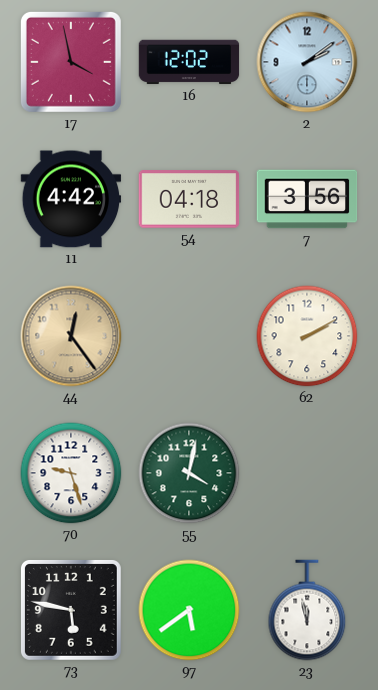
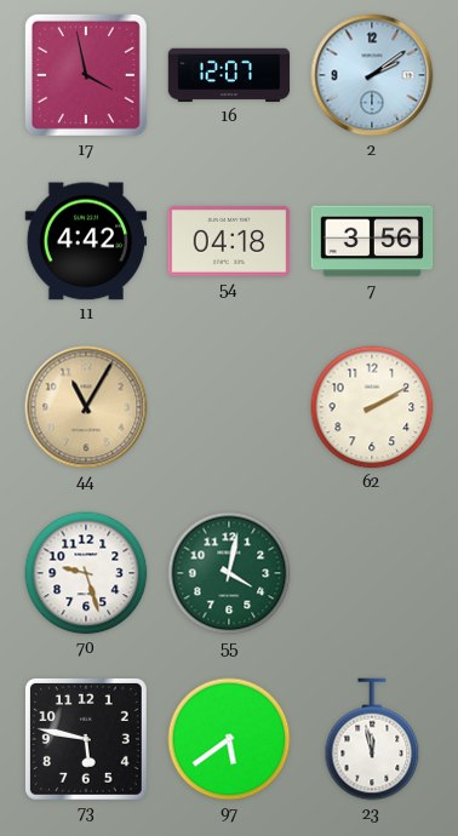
16: 12:02 -> 12:07 (229, 75)
44: 12:24 -> 11:05 (86, 407)
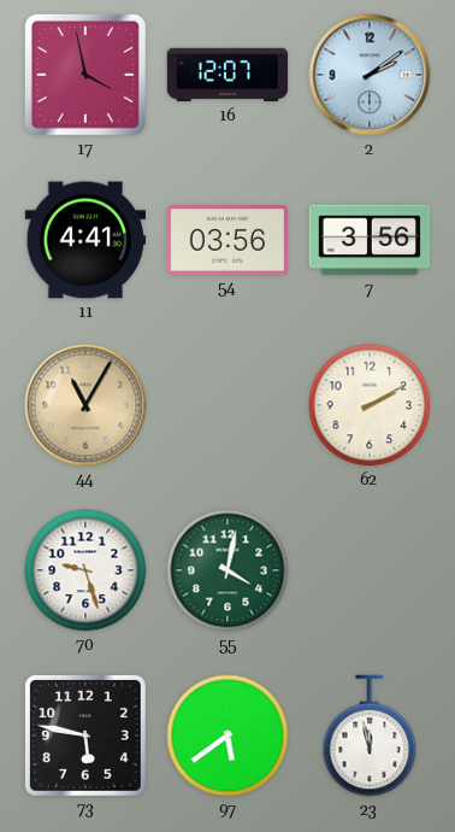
11: 4:42 -> 4:41 (85, 240)
54: 04:18 -> 03:56 (227, 240)
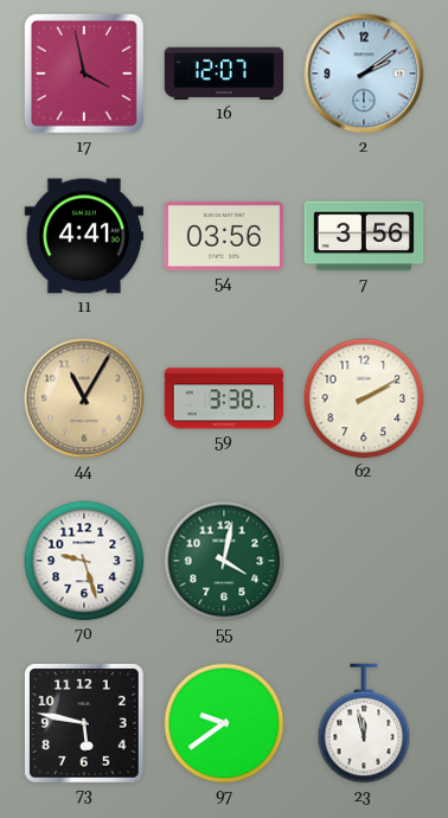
59: none -> 3:38 (224, 398)
97: 5:39 -> 9:39 (224, 723)
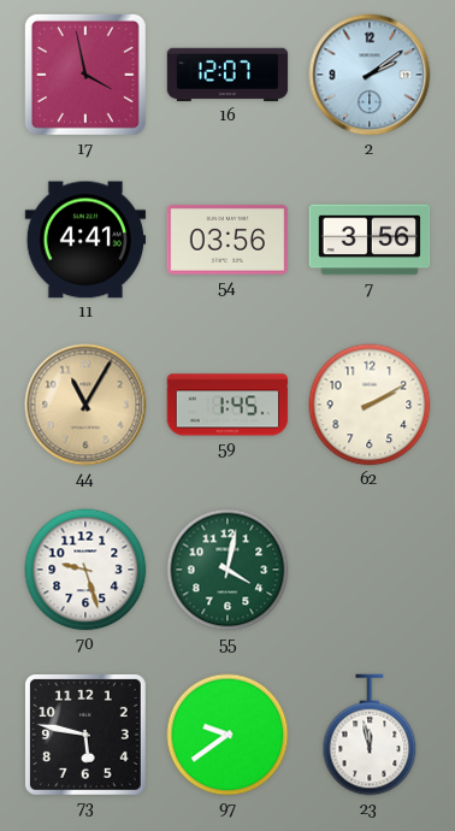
59: 3:38 -> 1:45 (227, 405)
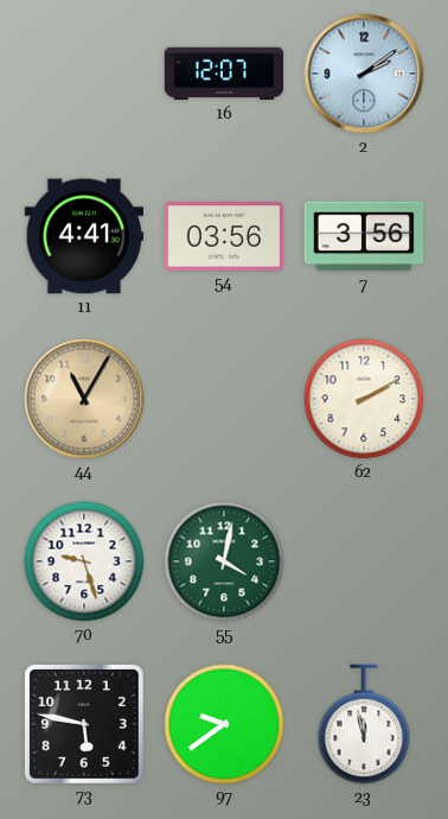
17: 3:58 -> none (85, 75)
59: 1:45 -> none (227, 405)
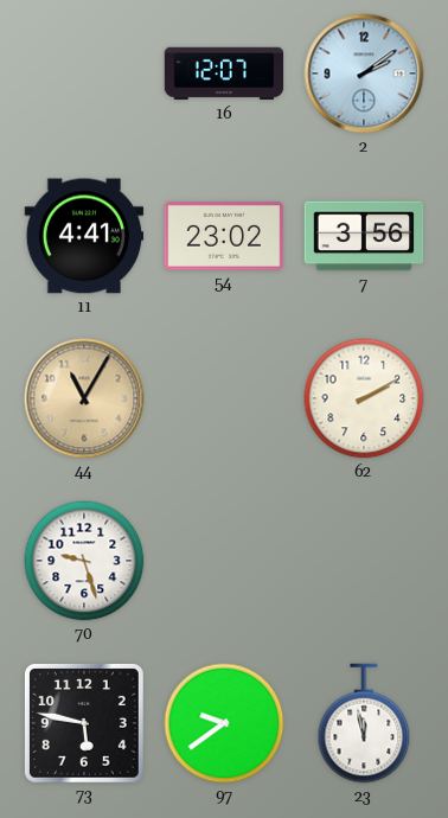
54: 03:56 -> 23:02 (224, 236)
55: 4:02 -> none (224, 561)
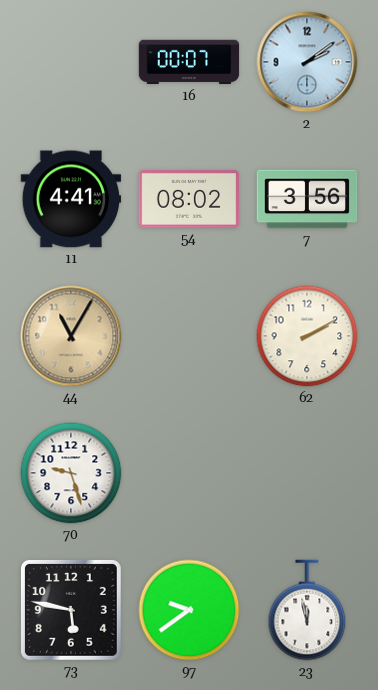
16: 12:07 -> 00:07 (189, 62)
54: 23:02 -> 08:02 (189, 199)
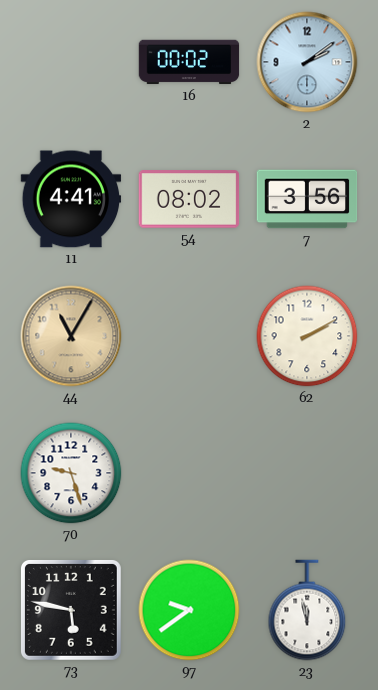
16: 00:07 -> 00:02 (189, 62)
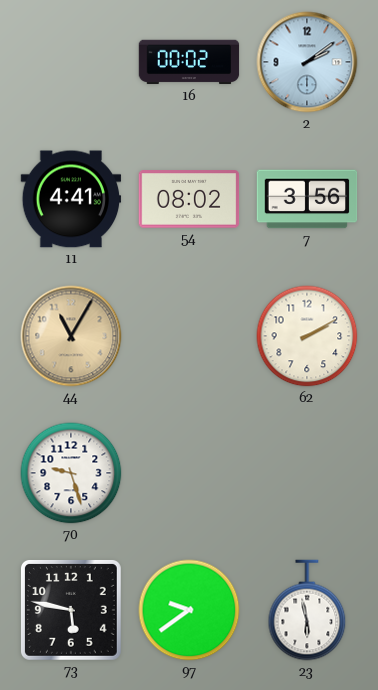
23: 11:58 -> 5:58 (307, 610)
